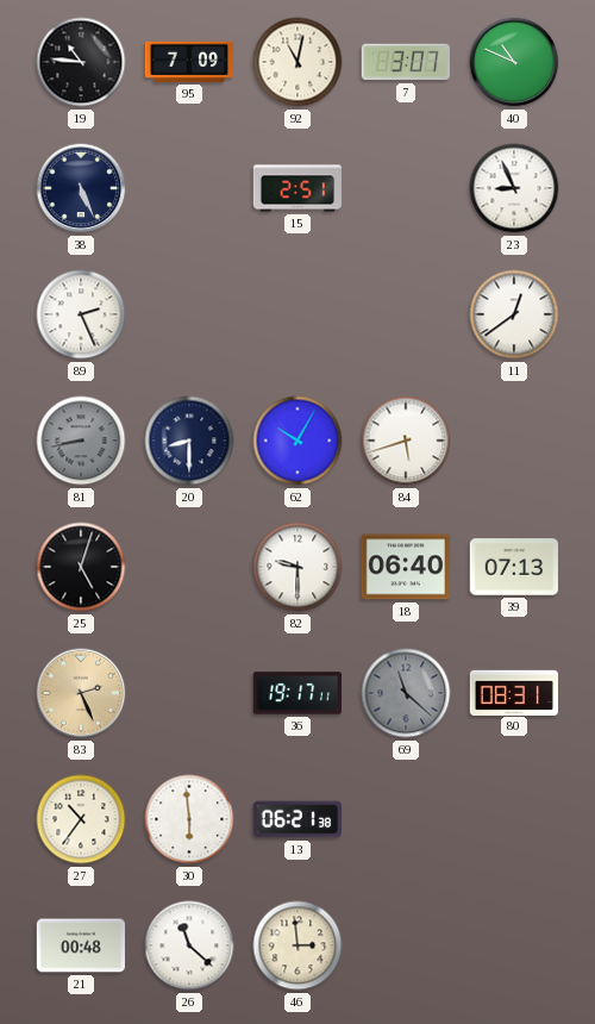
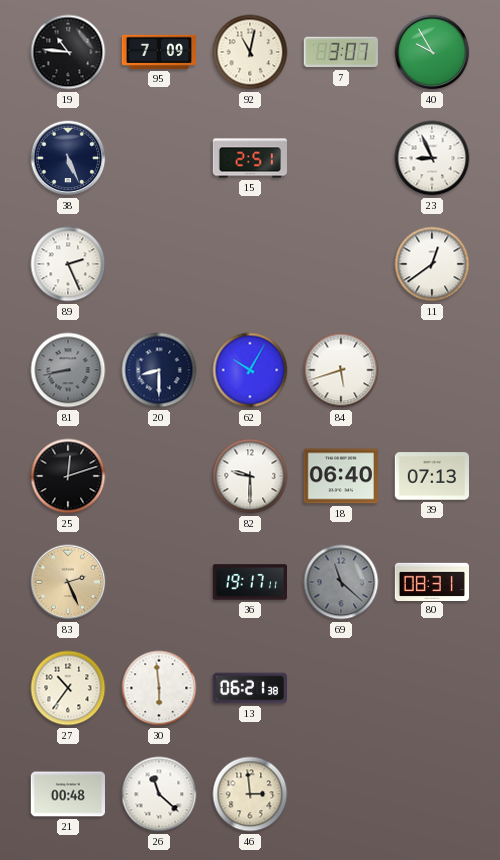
40: 10:49 -> 9:55 (432, 52)
25: 5:03 -> 12:12 (68, 476)
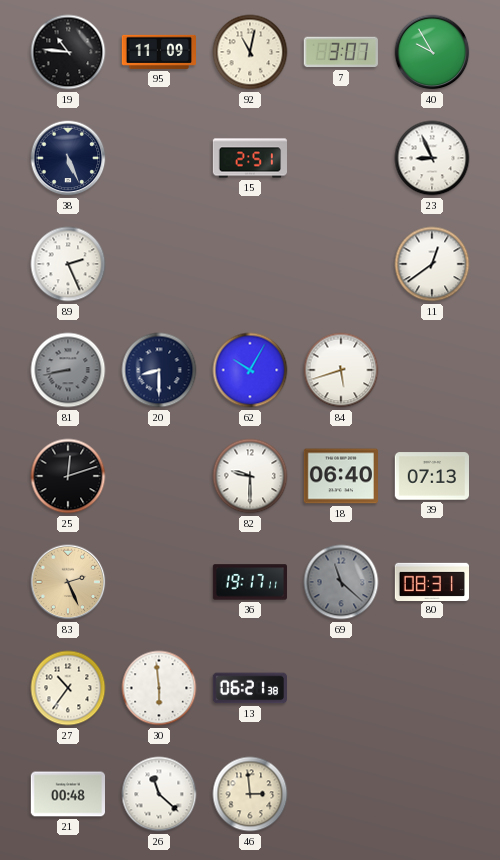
95: 7:09 -> 11:09 (158, 52)
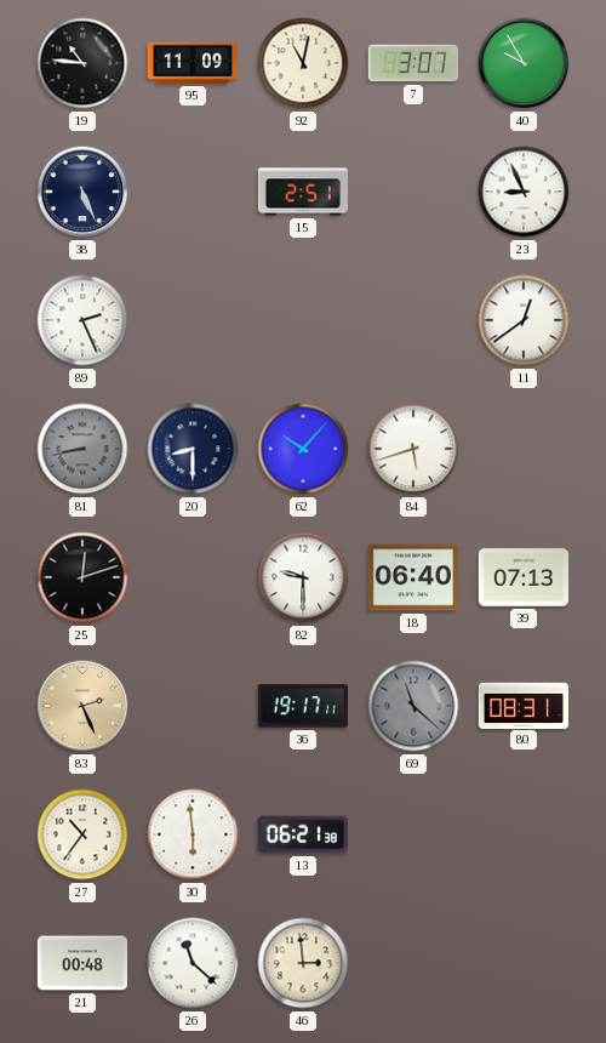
62: 10:05 -> 10:07 (303, 449)
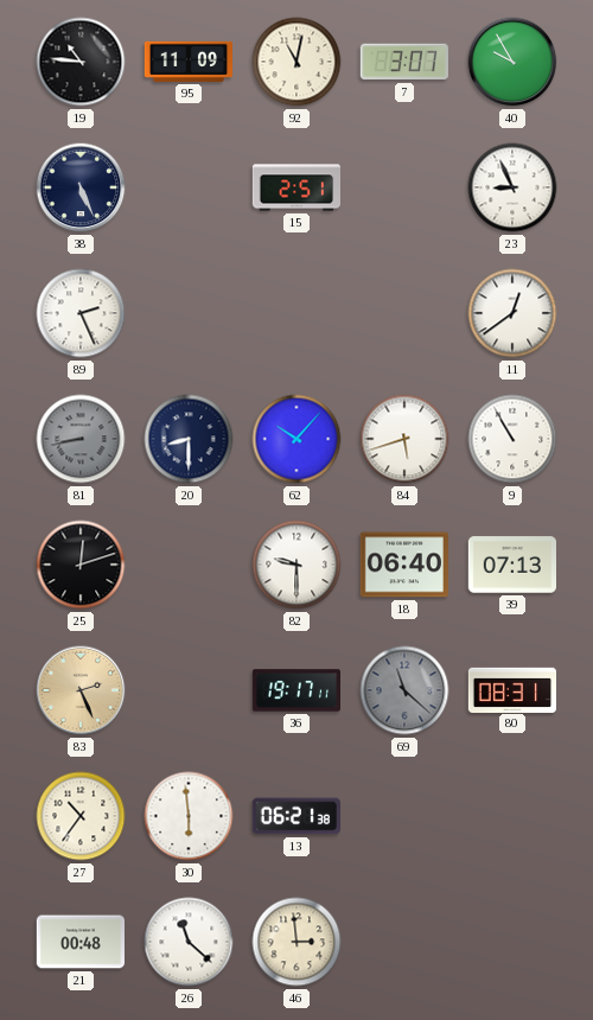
9: none -> 10:55 (512, 439)
